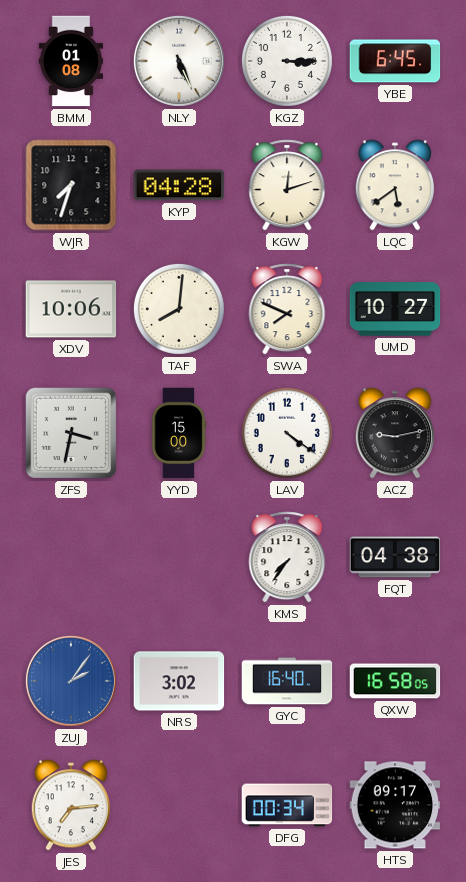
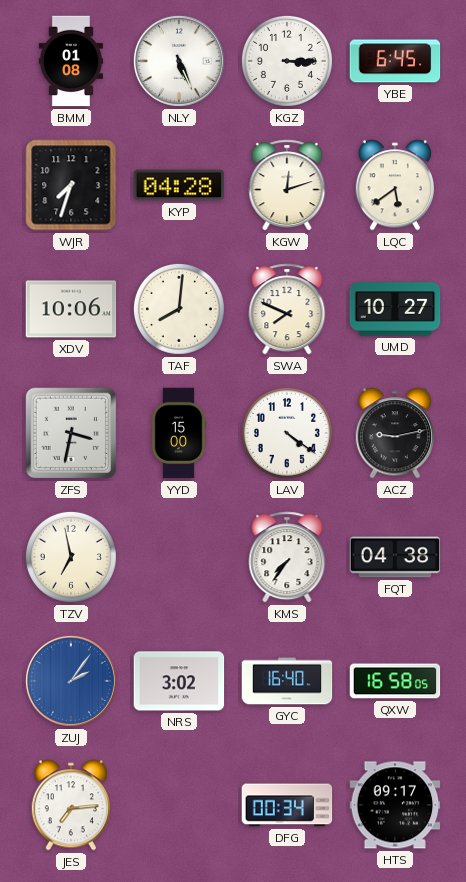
TZV: none -> 6:58 (71, 557)
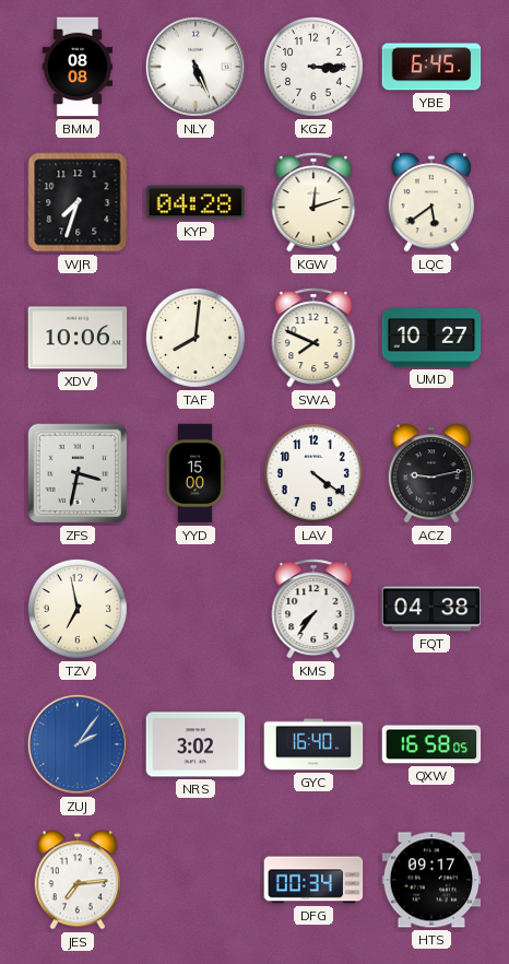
BMM: 01:08 -> 08:08 (76, 67)
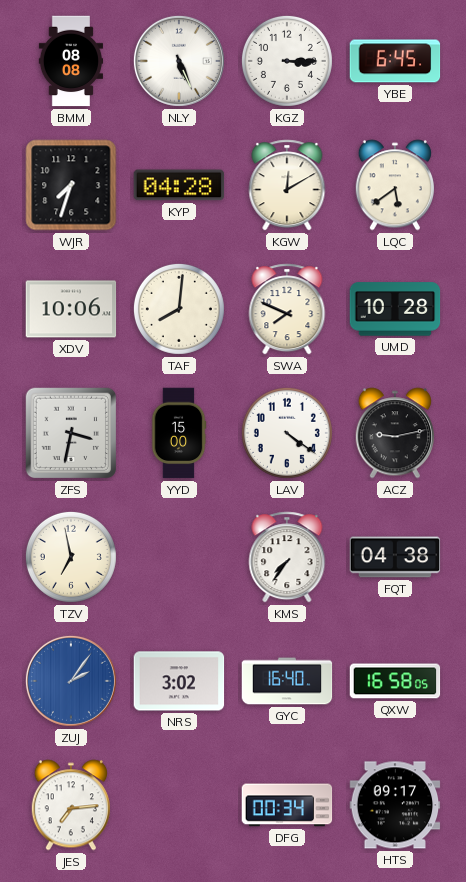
KGW: 12:12 -> 12:10 (287, 185)
UMD: 10:27 -> 10:28 (395, 309)
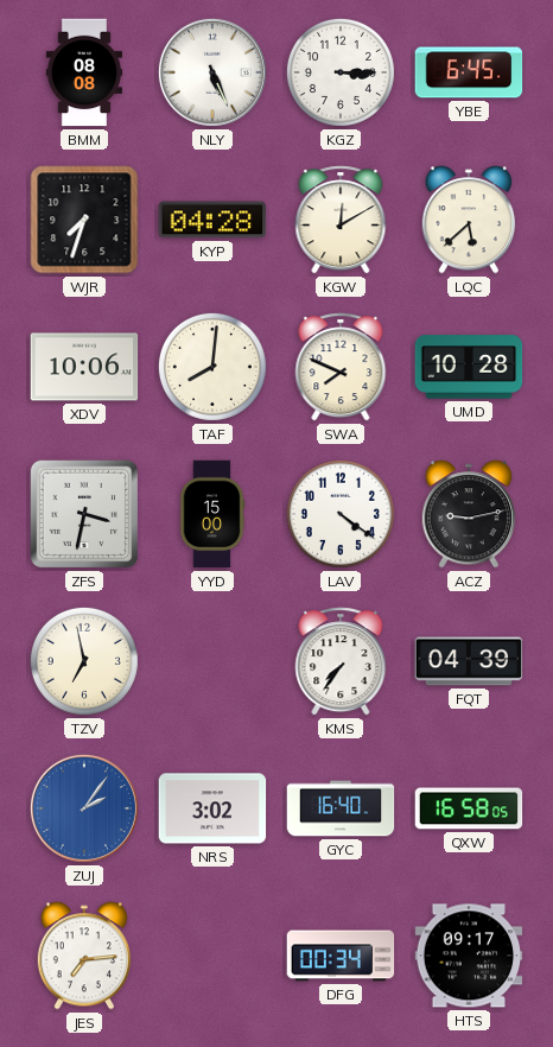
LQC: 5:39 -> 5:38 (469, 220)
FQT: 04:38 -> 04:39 (469, 661)
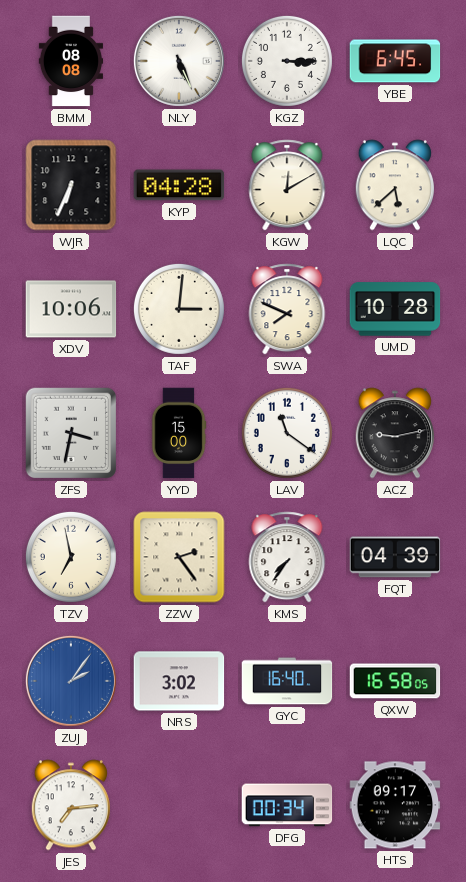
WJR: 7:33 -> 6:34 (71, 185)
TAF: 8:01 -> 3:01 (179, 309)
LAV: 4:21 -> 11:21 (287, 433)
ZZW: none -> 2:24 (179, 557)
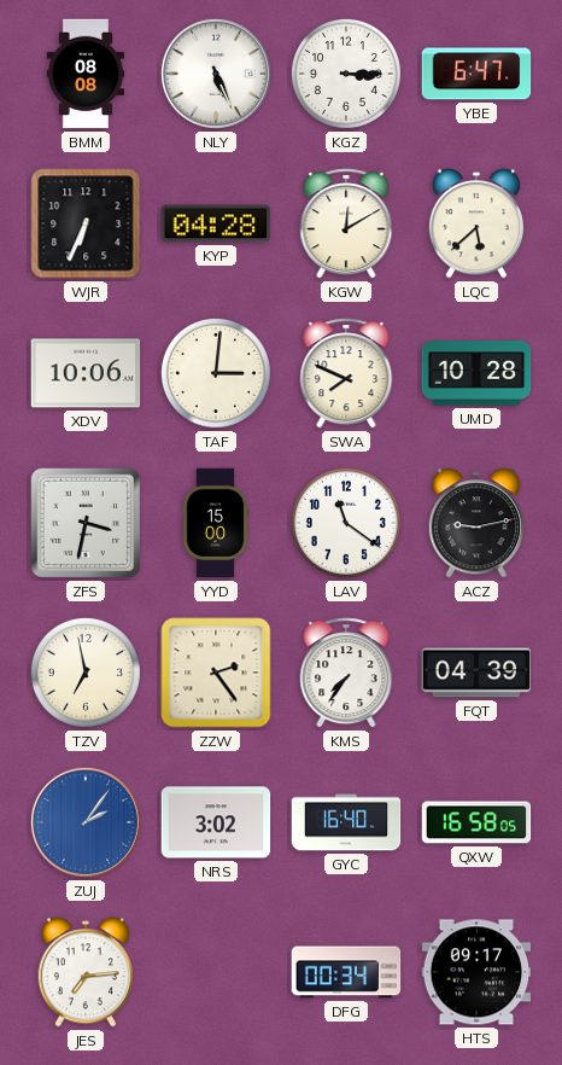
YBE: 6:45 -> 6:47 (476, 74)
